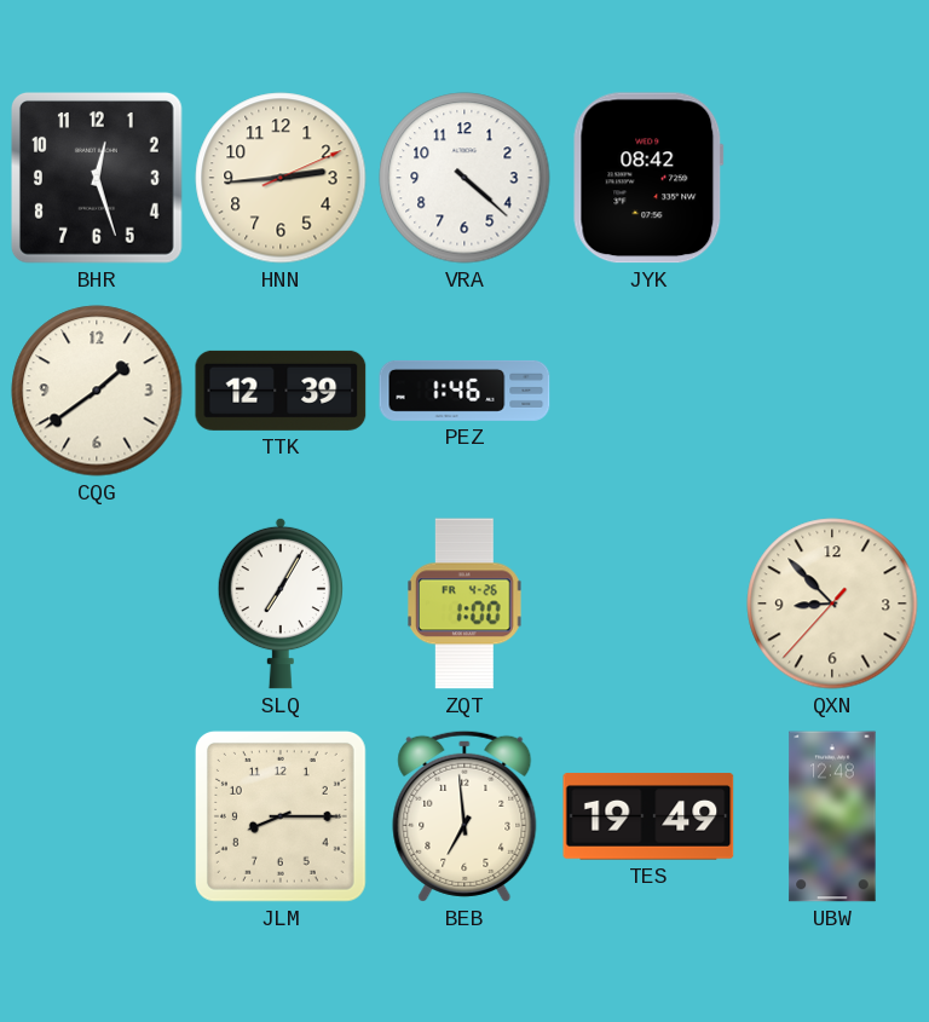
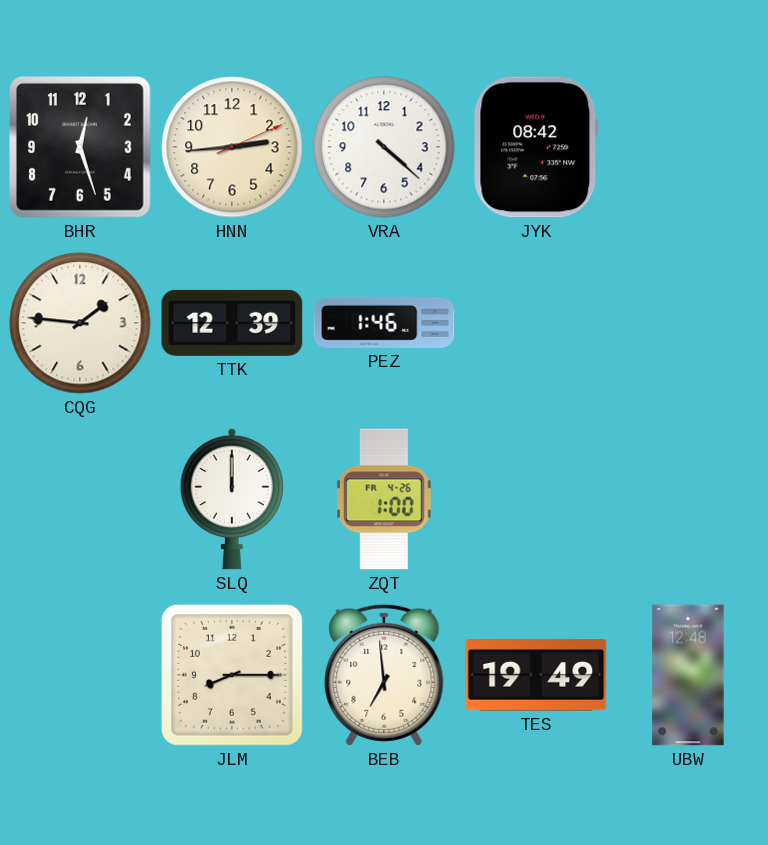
CQG: 1:39 -> 1:46 (80, 323)
SLQ: 7:05 -> 12:00 (232, 499)
QXN: 8:52 -> none (832, 604)
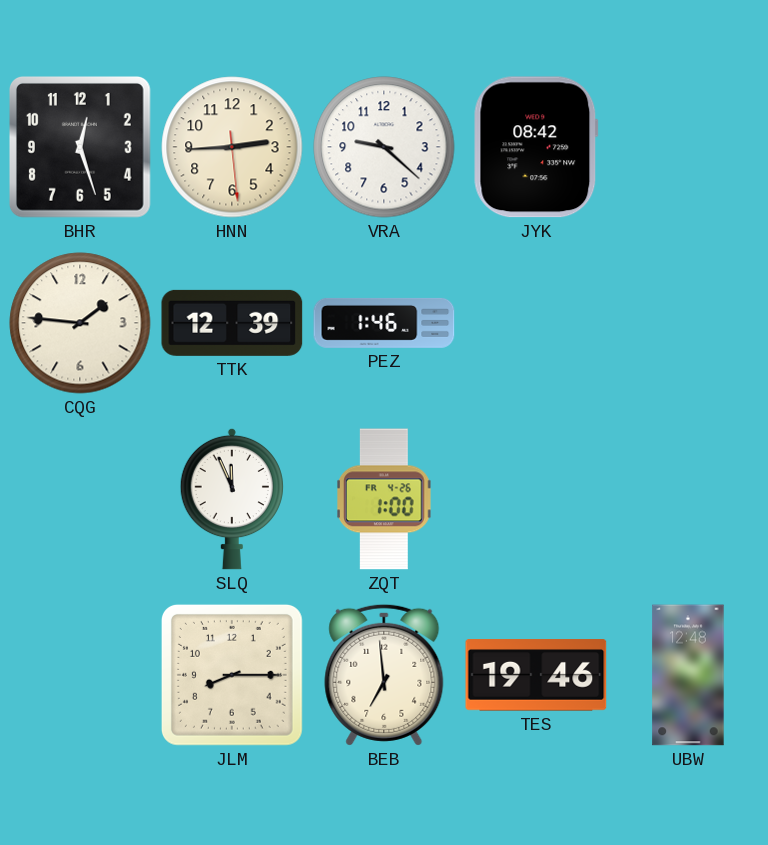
HNN: 2:44:11 -> 2:44:29 (232, 147)
VRA: 4:22 -> 9:22 (384, 147)
SLQ: 12:00 -> 11:56 (232, 499)
TES: 19:49 -> 19:46 (536, 675)
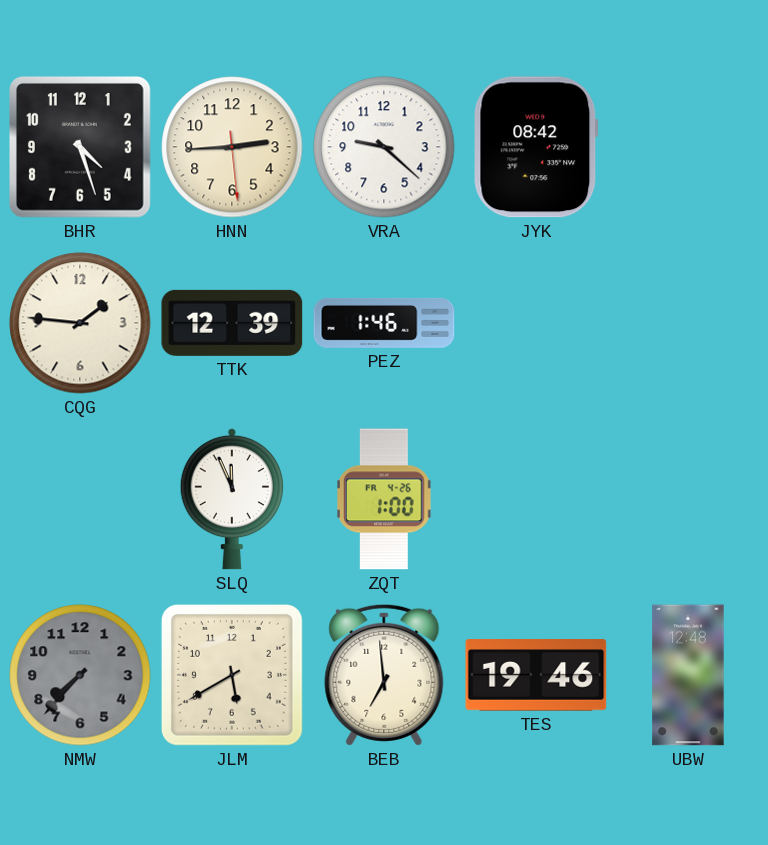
BHR: 12:27 -> 4:27 (81, 148)
NMW: none -> 7:37 (80, 675)
JLM: 8:15 -> 5:40 (232, 675)
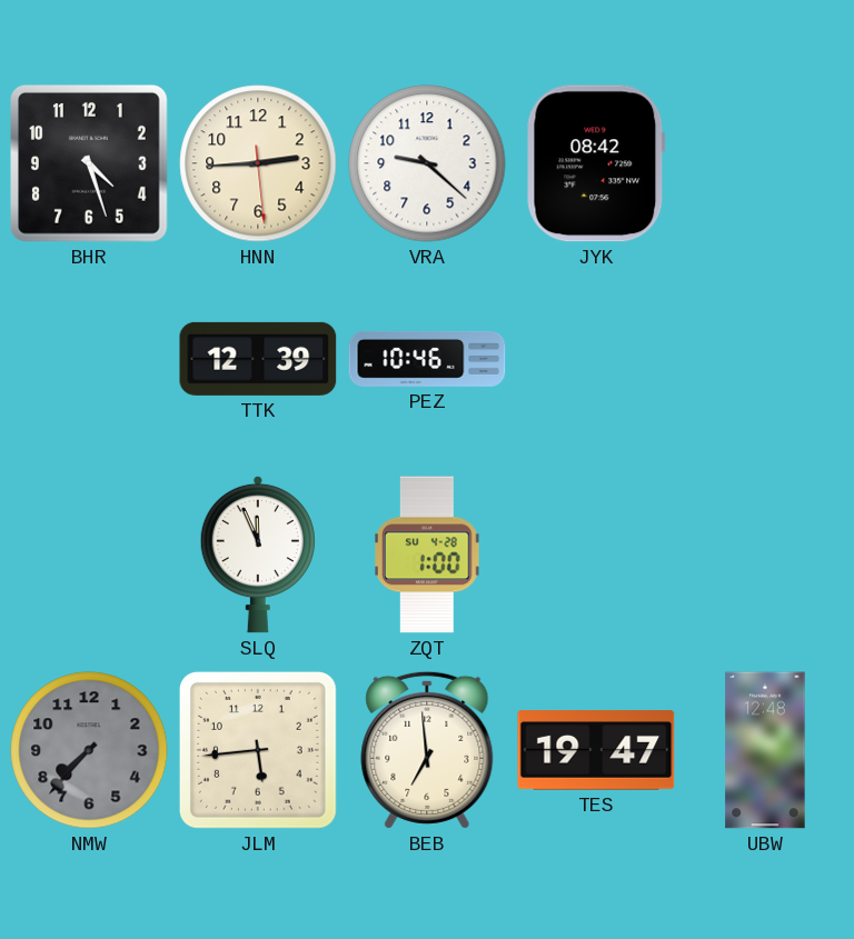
CQG: 1:46 -> none (80, 323)
PEZ: 1:46 -> 10:46 (427, 359)
ZQT date: FR 4-26 -> SU 4-28 (427, 555)
JLM: 5:40 -> 5:44 (258, 750)
TES: 19:46 -> 19:47 (596, 750)
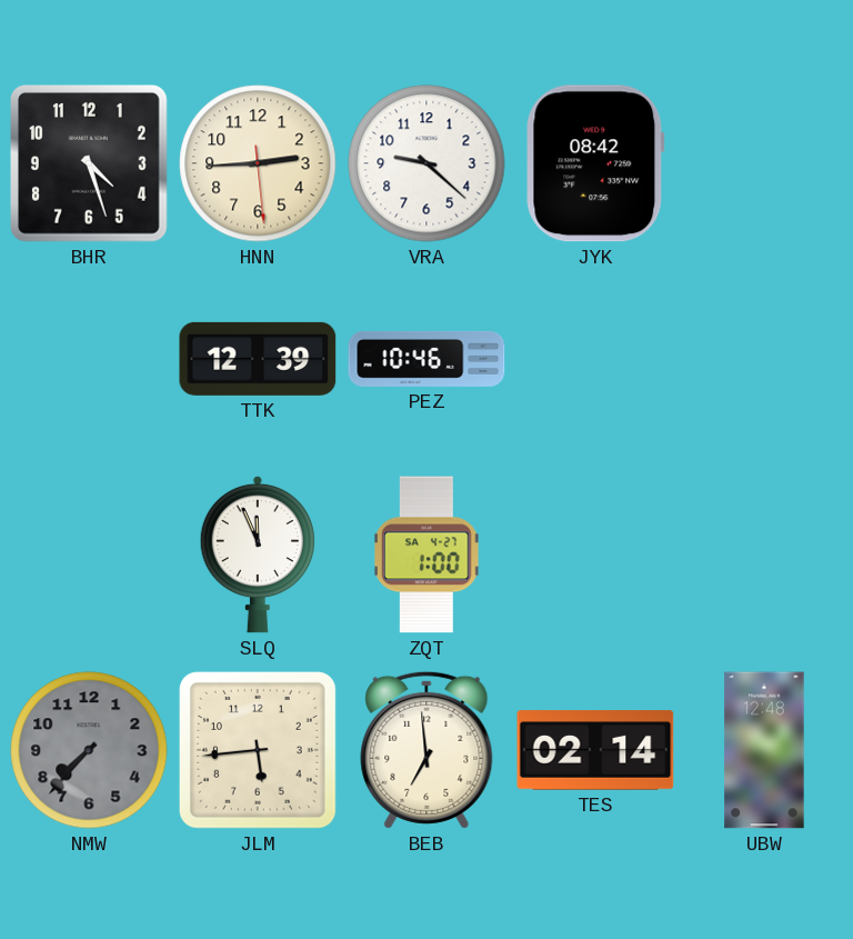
ZQT date: SU 4-28 -> SA 4-27 (426, 555)
TES: 19:47 -> 02:14 (595, 750)
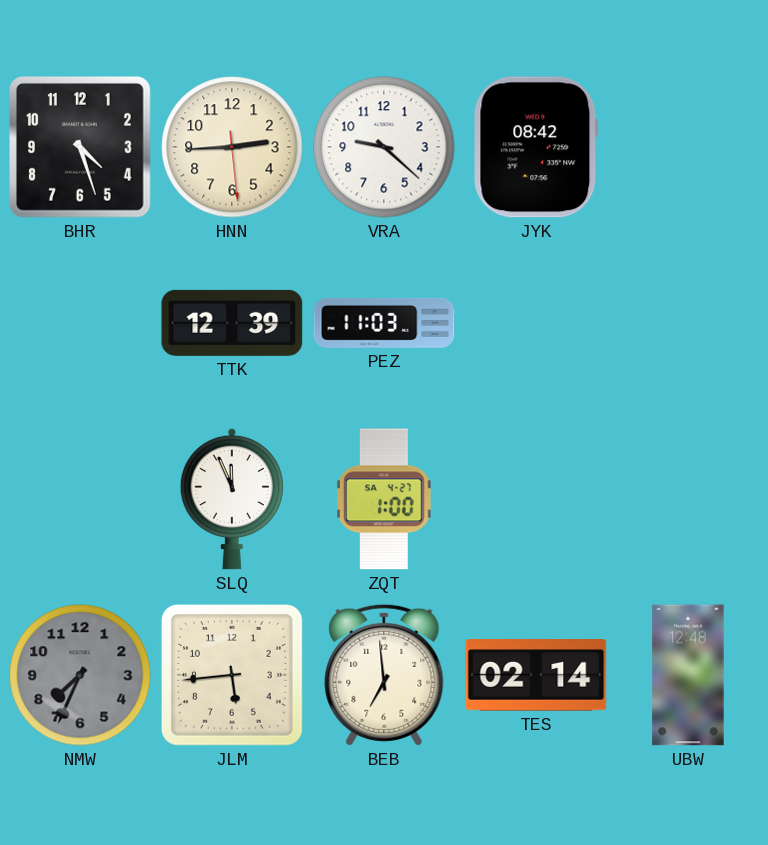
PEZ: 10:46 -> 11:03 (384, 323)
NMW: 7:37 -> 7:34 (80, 675)
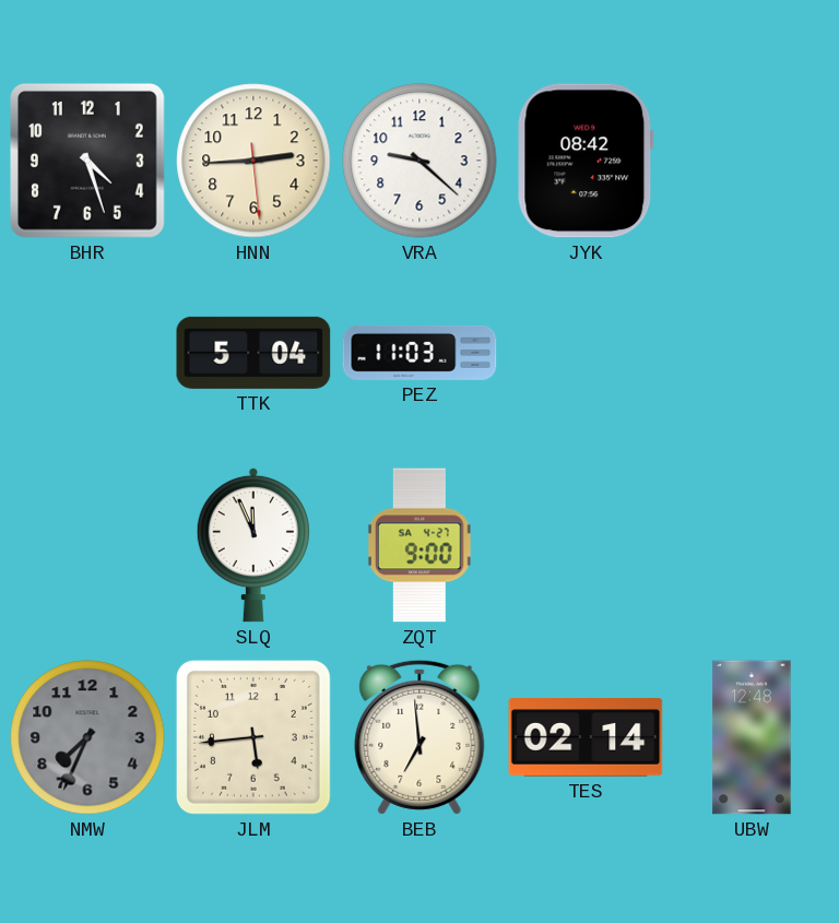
TTK: 12:39 -> 5:04 (253, 353)
ZQT: 1:00 -> 9:00 (419, 545)
